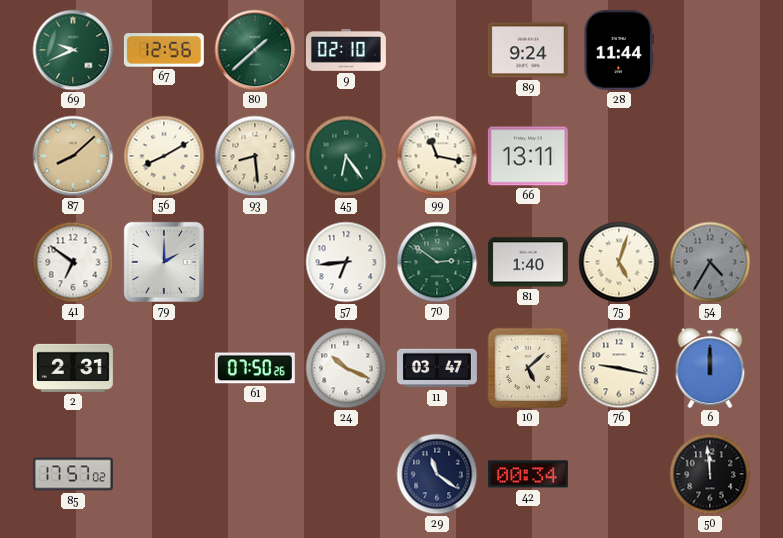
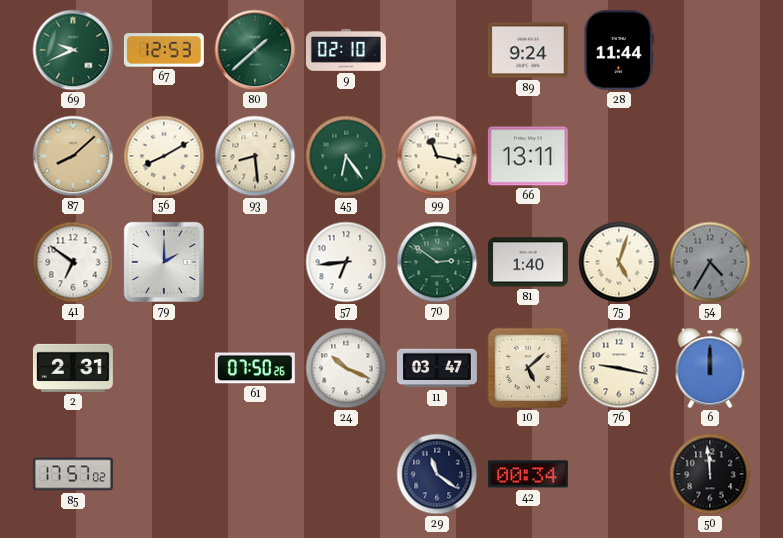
67: 12:56 -> 12:53 (164, 50)
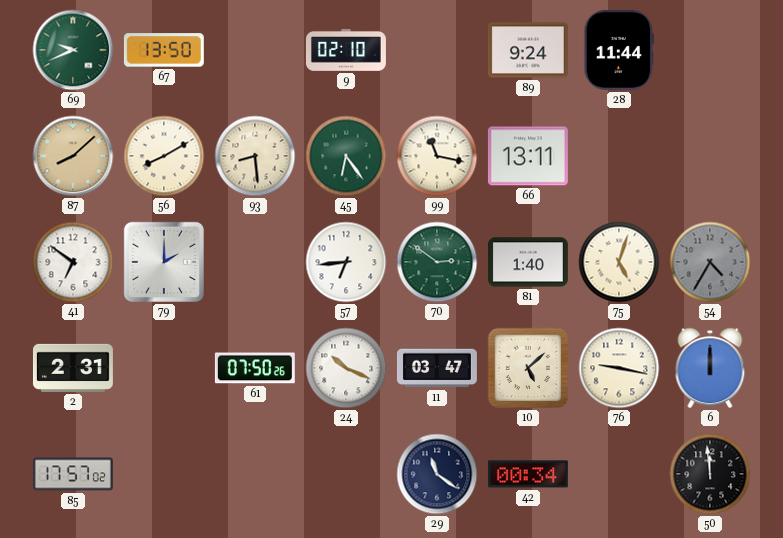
67: 12:53 -> 13:50 (164, 50)
80: 1:38 -> none (255, 50)
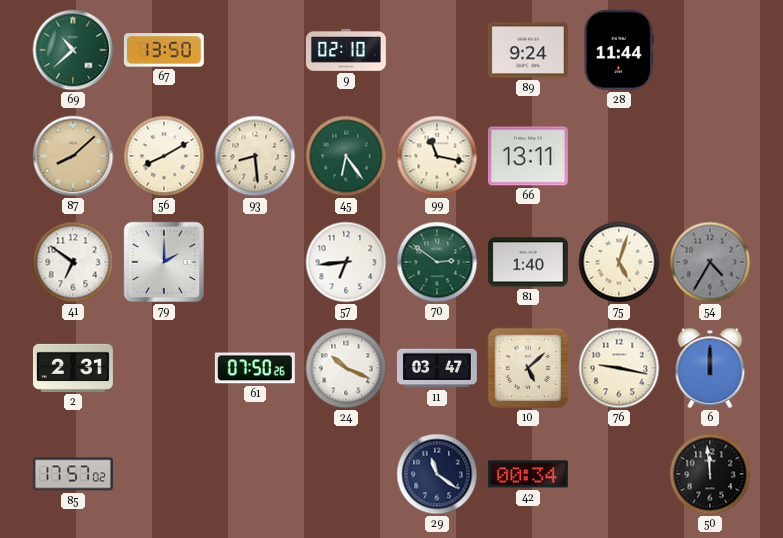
69: 9:41 -> 10:38 (73, 50)
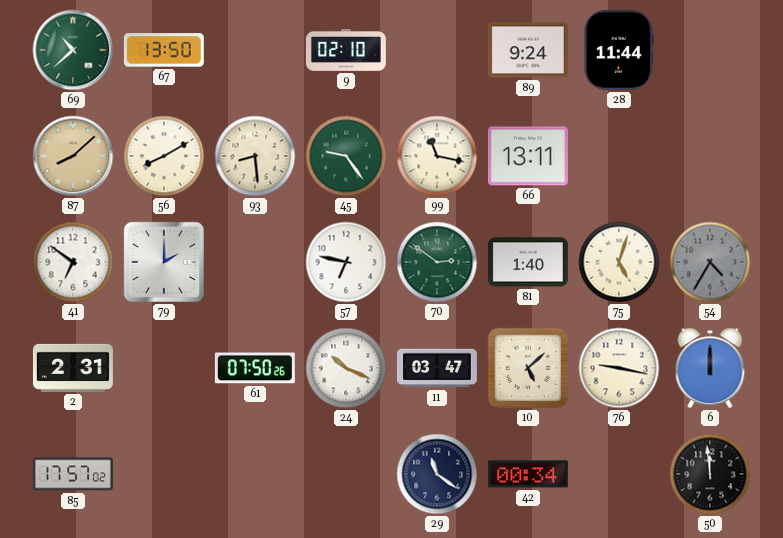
45: 6:24 -> 9:24 (346, 156)
57: 6:44 -> 6:47 (346, 262)
